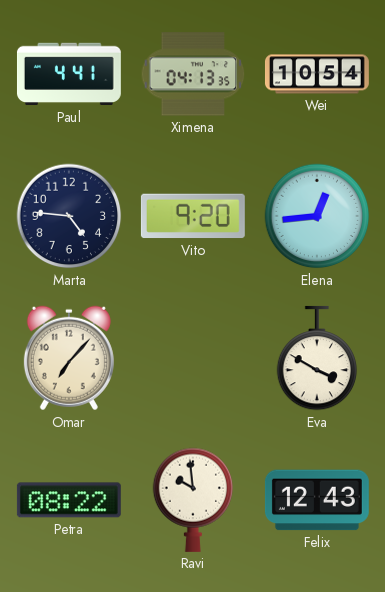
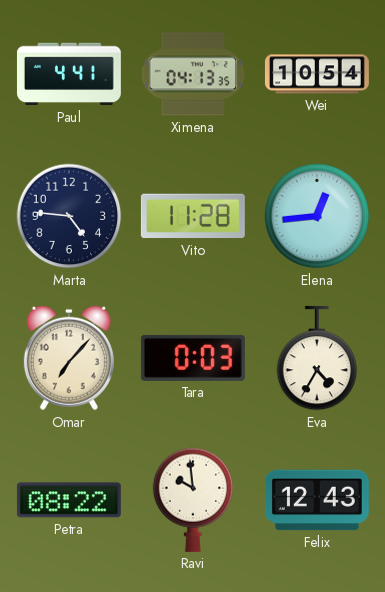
Vito: 9:20 -> 11:28 (193, 216)
Tara: none -> 0:03 (193, 358)
Eva: 3:50 -> 4:35 (317, 358)
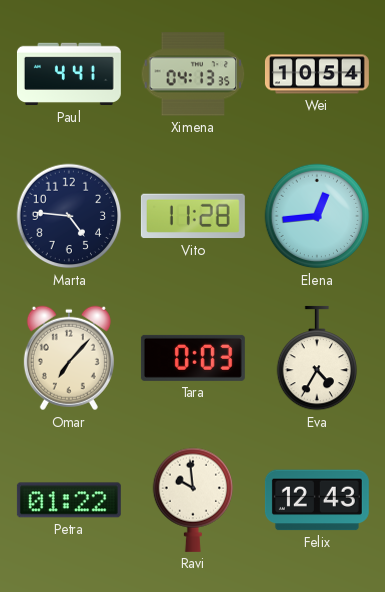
Petra: 08:22 -> 01:22 (69, 500)
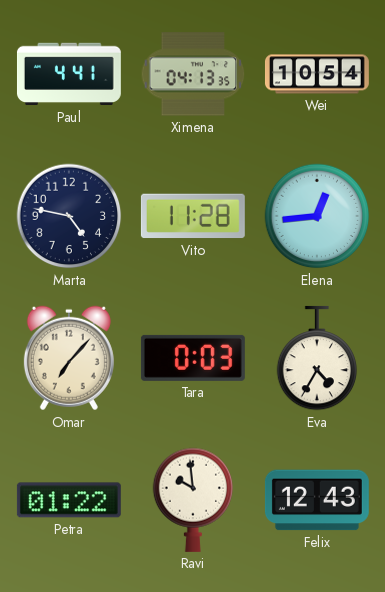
Marta: 4:46 -> 4:47 (69, 216)
